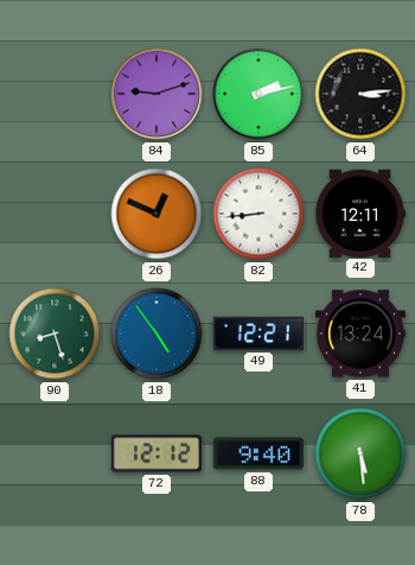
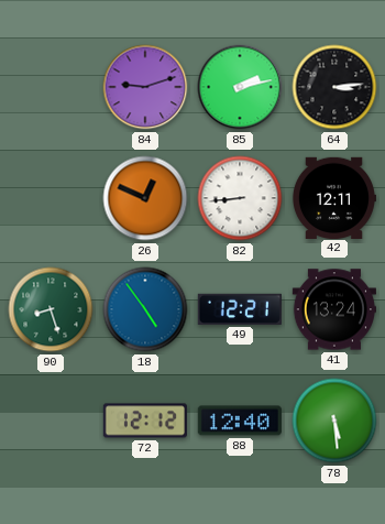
88: 9:40 -> 12:40 (240, 421)
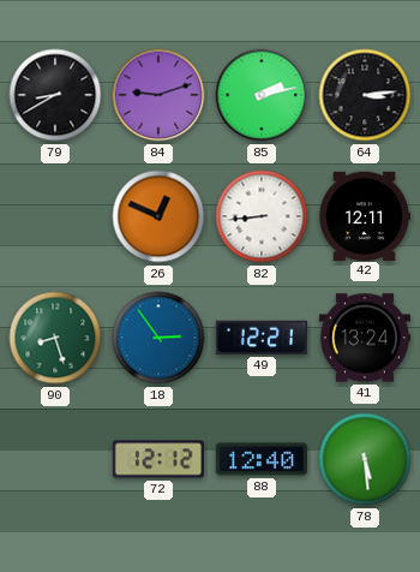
79: none -> 8:40 (55, 95)
18: 4:54 -> 2:54 (158, 338)
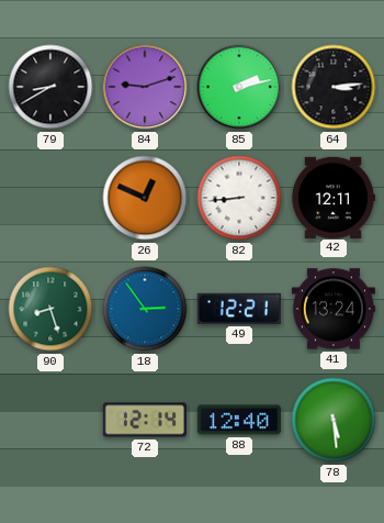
72: 12:12 -> 12:14 (145, 420)
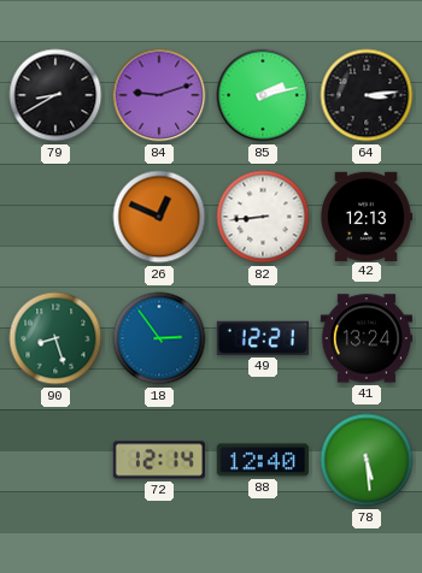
42: 12:11 -> 12:13 (365, 215)
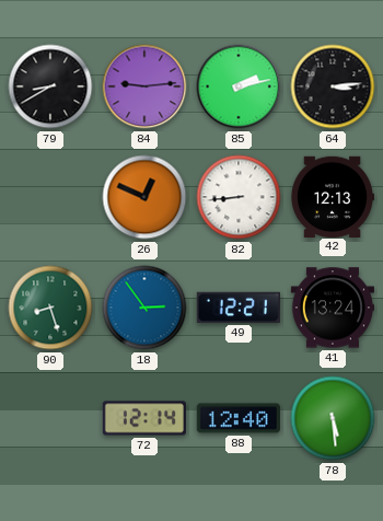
84: 9:12 -> 9:14 (144, 86)
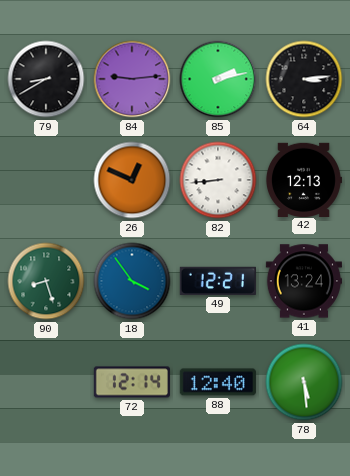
18: 2:54 -> 3:54 (132, 281)
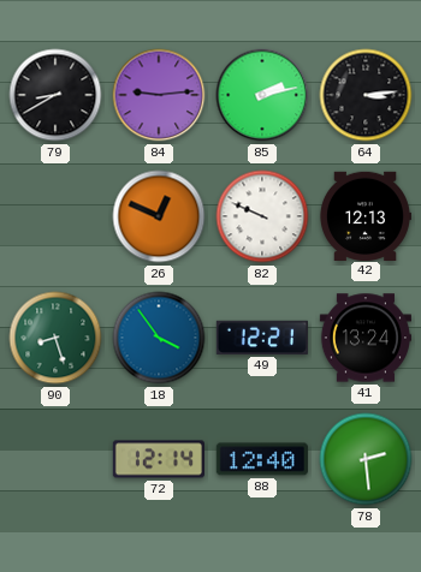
82: 8:44 -> 9:49 (262, 216)
78: 5:29 -> 2:29 (366, 459)
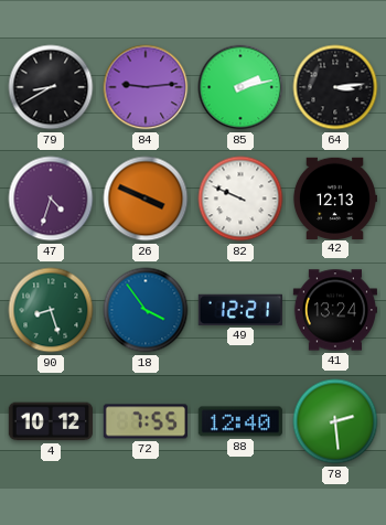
47: none -> 4:33 (51, 199)
26: 12:49 -> 3:49 (146, 199)
4: none -> 10:12 (51, 421)
72: 12:14 -> 7:55 (146, 421)
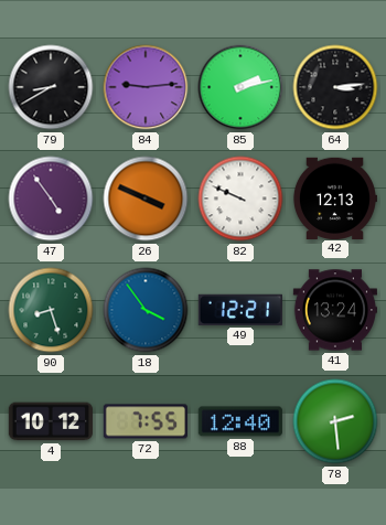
47: 4:33 -> 4:54 (51, 199)
